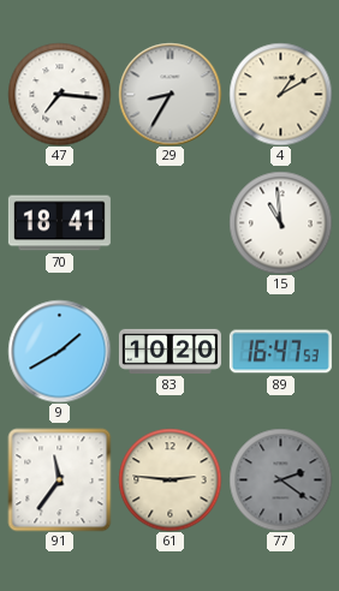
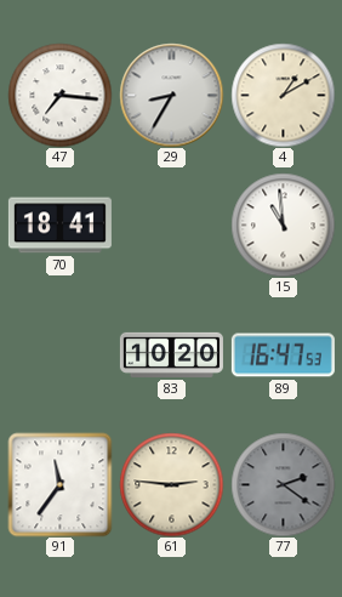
9: 1:40 -> none (59, 351)
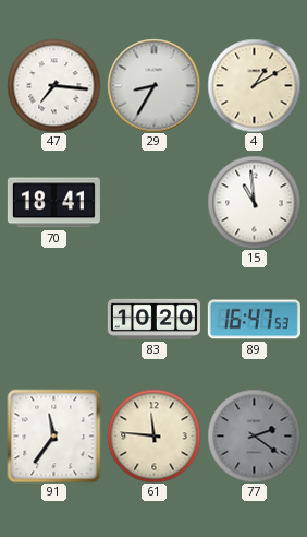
61: 2:46 -> 11:46 (153, 435)
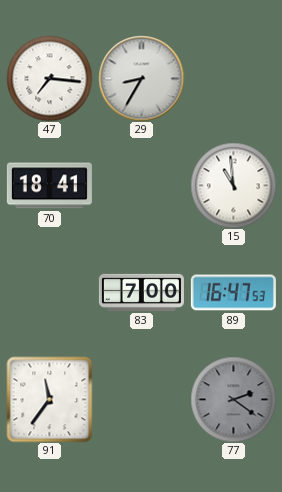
4: 1:10 -> none (254, 85)
83: 10:20 -> 7:00 (141, 292)
61: 11:46 -> none (153, 435)
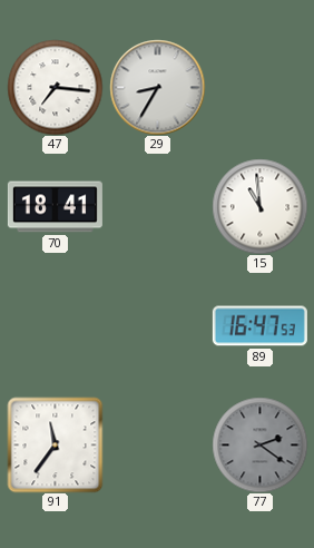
83: 7:00 -> none (141, 292)
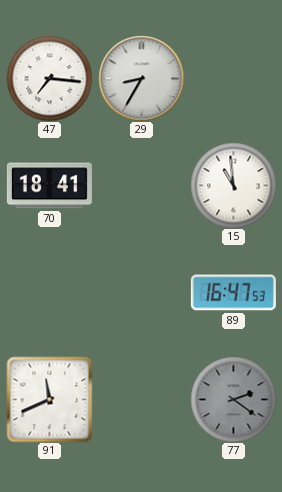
91: 11:36 -> 11:41 (49, 399)
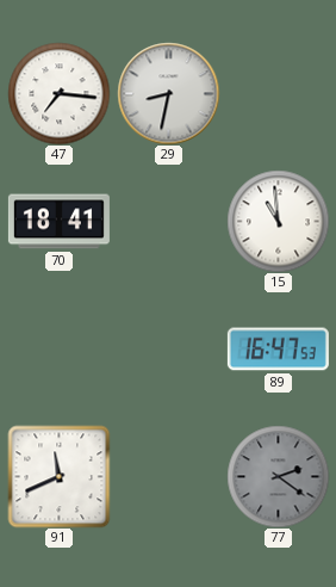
29: 8:35 -> 8:32 (168, 93)
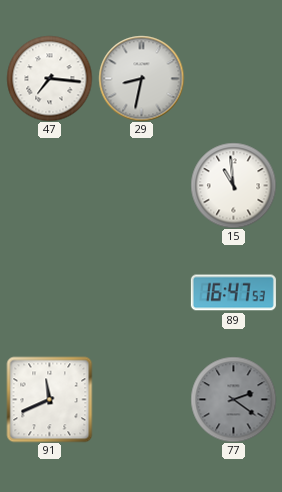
70: 18:41 -> none (58, 222)
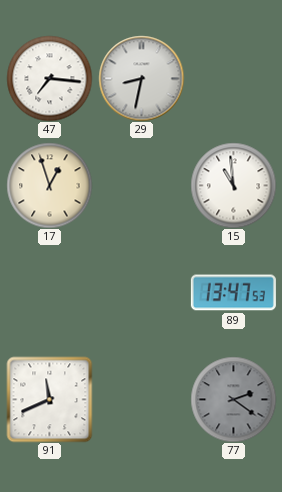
17: none -> 12:57 (49, 185)
89: 16:47 -> 13:47 (233, 293)
